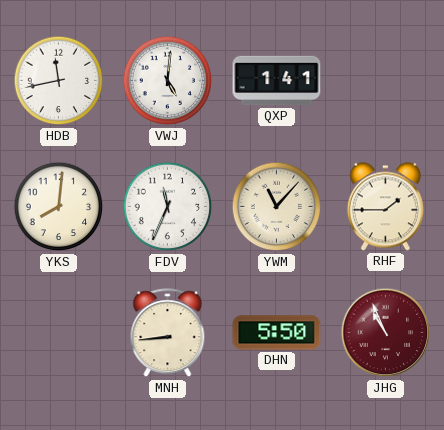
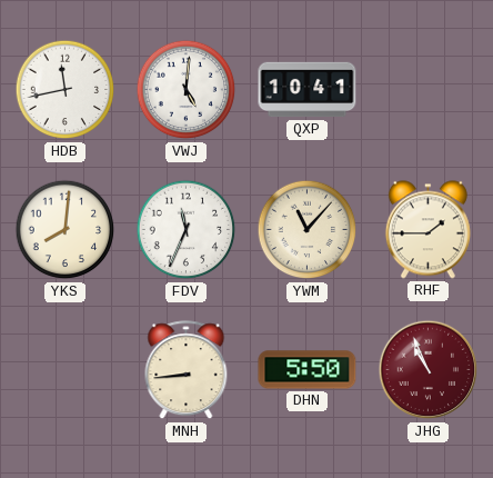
QXP: 1:41 -> 10:41 (308, 90)
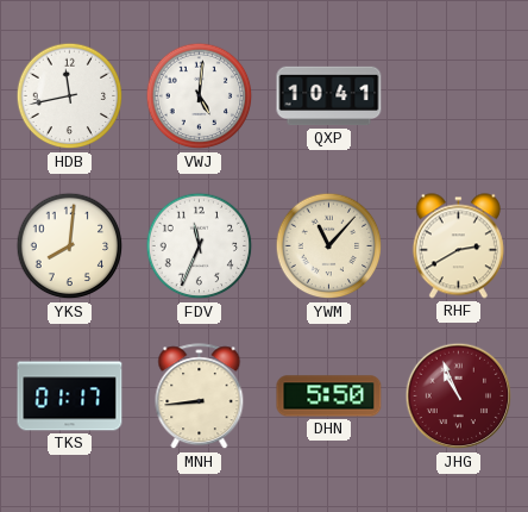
RHF: 1:45 -> 2:40 (458, 246)
TKS: none -> 01:17 (70, 397)
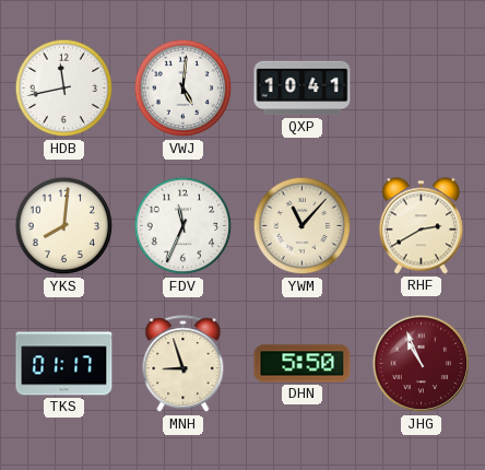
MNH: 8:44 -> 8:57 (184, 364)
